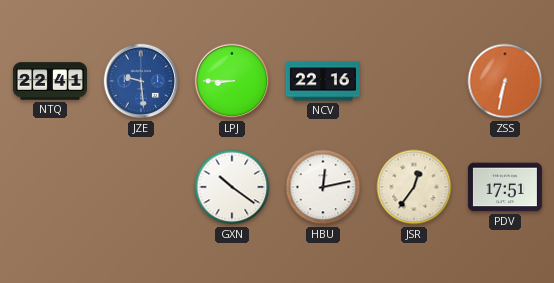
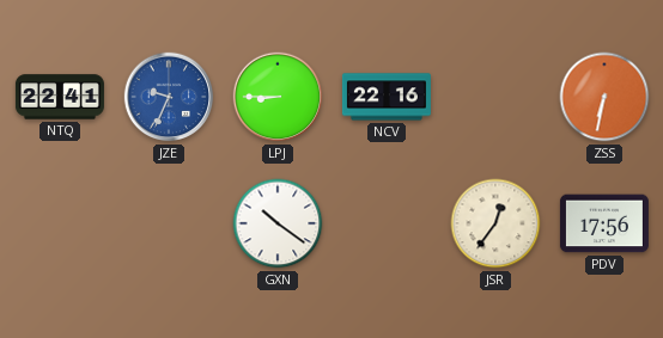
JZE: 9:29 -> 9:34 (169, 97)
HBU: 12:13 -> none (323, 187)
PDV: 17:51 -> 17:56 (604, 223)
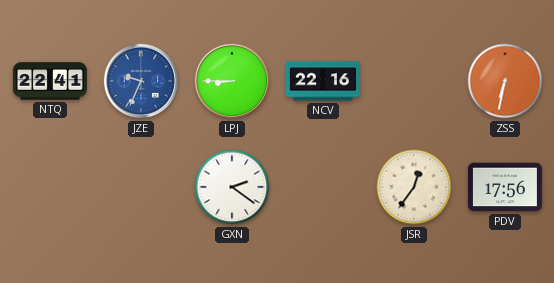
GXN: 10:21 -> 2:21 (232, 187)
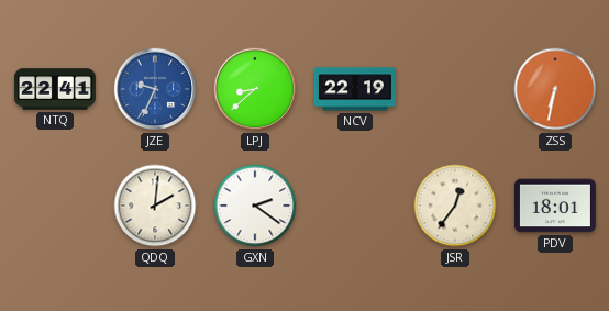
LPJ: 8:45 -> 8:38 (255, 89)
NCV: 22:16 -> 22:19 (355, 89)
QDQ: none -> 2:01 (155, 206)
PDV: 17:56 -> 18:01 (555, 206)
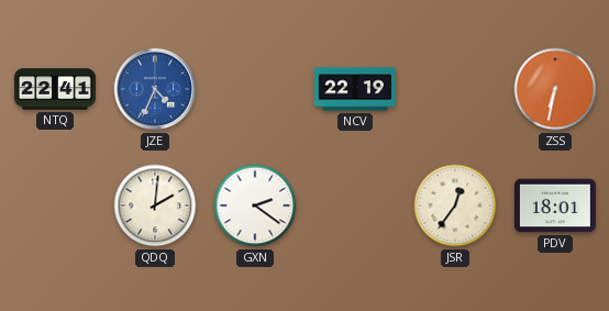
JZE: 9:34 -> 4:34 (155, 89)
LPJ: 8:38 -> none (255, 89)
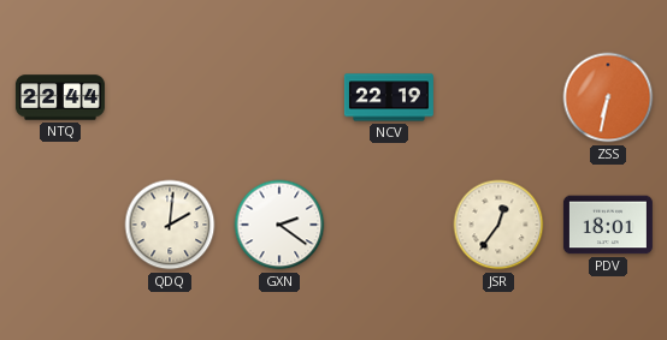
NTQ: 22:41 -> 22:44 (60, 97)
JZE: 4:34 -> none (155, 89)
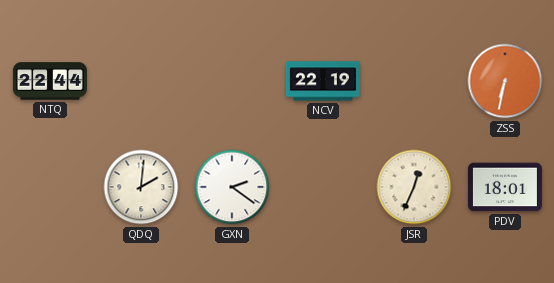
JSR: 12:36 -> 12:34 (414, 187)
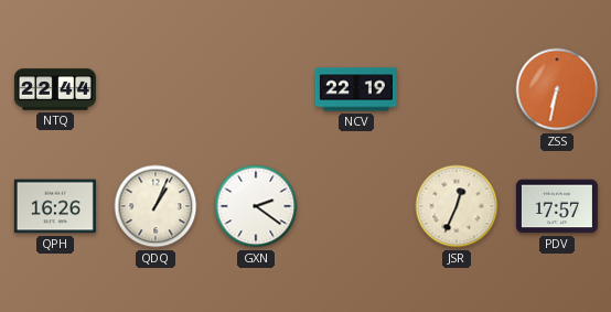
QPH: none -> 16:26 (55, 206)
QDQ: 2:01 -> 1:04 (156, 206)
PDV: 18:01 -> 17:57 (557, 206)
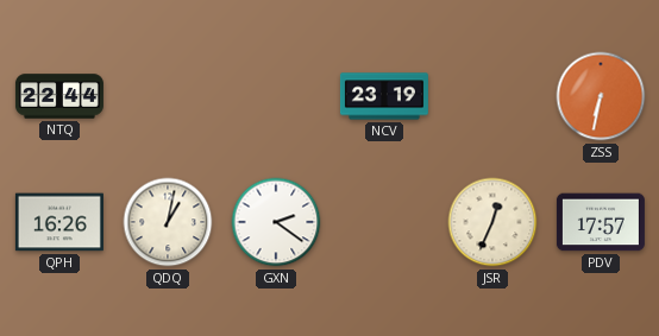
NCV: 22:19 -> 23:19 (384, 96)
QDQ: 1:04 -> 1:02 (168, 222)
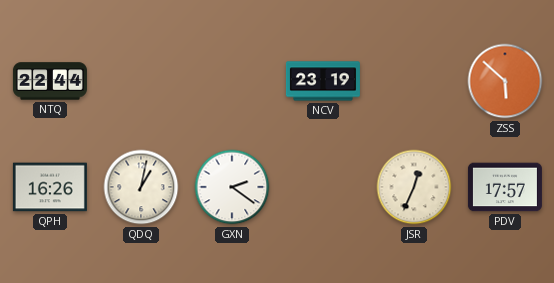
ZSS: 6:32 -> 5:52 (505, 81)
